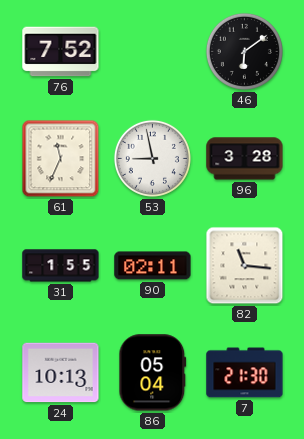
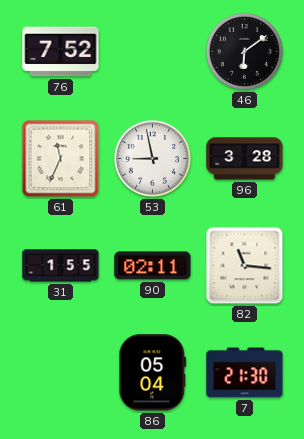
24: 10:13 -> none (61, 373)
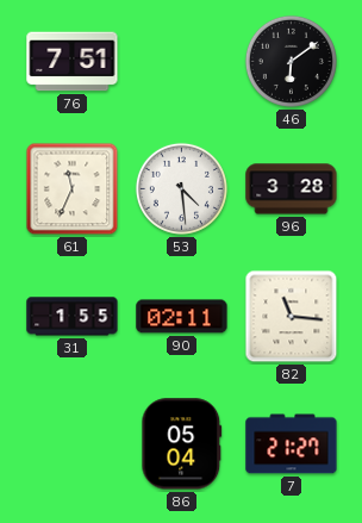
76: 7:52 -> 7:51 (73, 62)
53: 8:58 -> 4:29 (181, 188)
7: 21:30 -> 21:27 (292, 444)
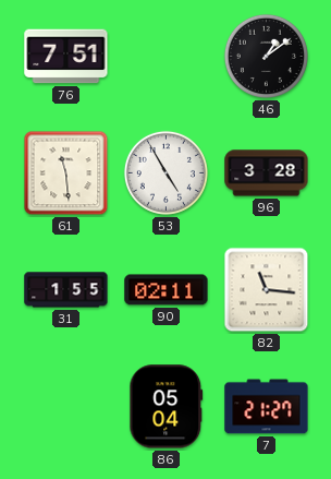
46: 6:09 -> 1:09 (266, 56)
61: 11:34 -> 11:29 (66, 173)
53: 4:29 -> 4:55 (165, 172)
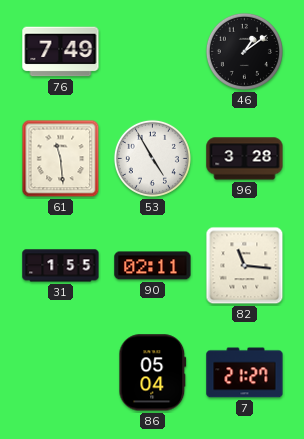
76: 7:51 -> 7:49 (61, 52)
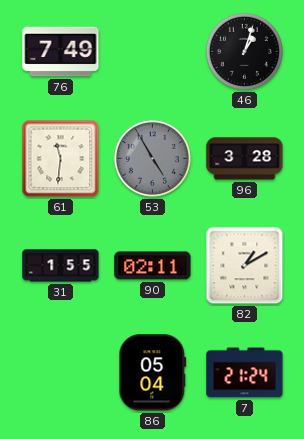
46: 1:09 -> 1:03 (244, 51)
61: 11:29 -> 11:31 (61, 159)
53 dial: white -> grey (152, 158)
82: 11:16 -> 1:10 (245, 266)
7: 21:27 -> 21:24 (245, 373)
